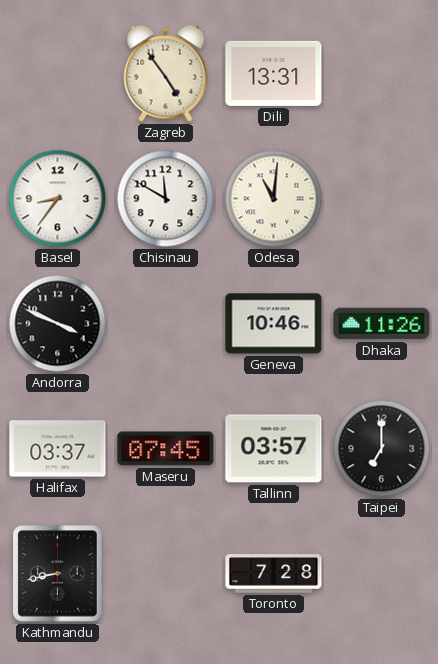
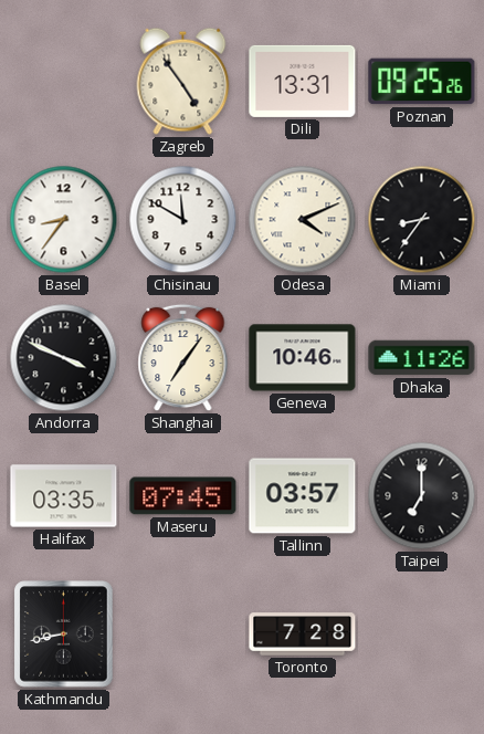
Poznan: none -> 09:25 (422, 82)
Odesa: 11:01 -> 4:11 (303, 220)
Miami: none -> 8:36 (422, 220)
Shanghai: none -> 7:06 (183, 358)
Halifax: 03:37 -> 03:35 (64, 496)
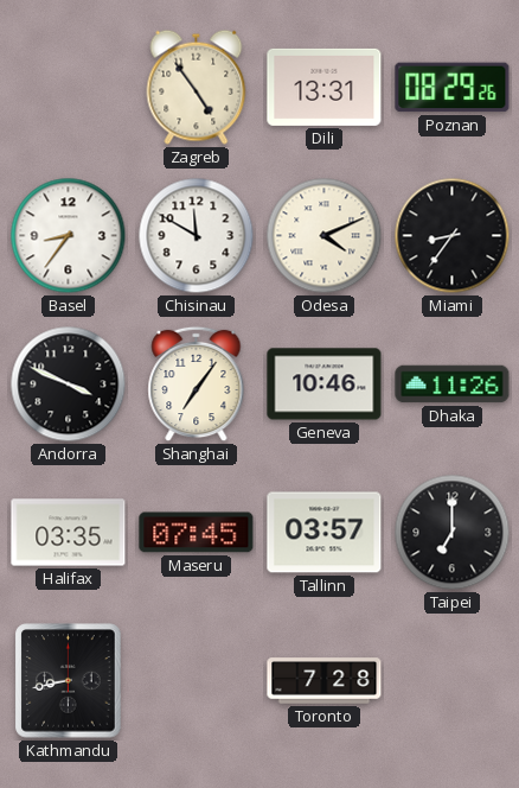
Poznan: 09:25 -> 08:29 (453, 88)
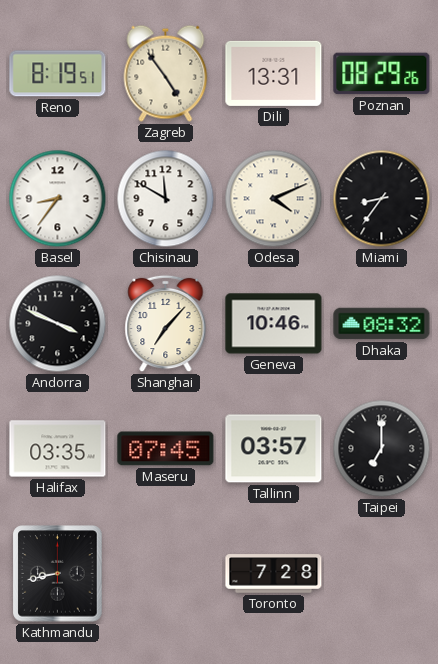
Reno: none -> 8:19 (58, 74)
Shanghai: 7:06 -> 7:07 (166, 324)
Dhaka: 11:26 -> 08:32 (382, 324)
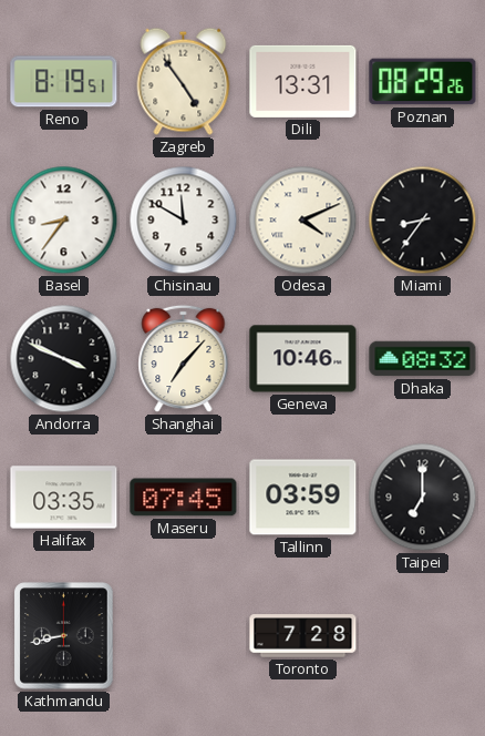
Tallinn: 03:57 -> 03:59 (303, 498)
